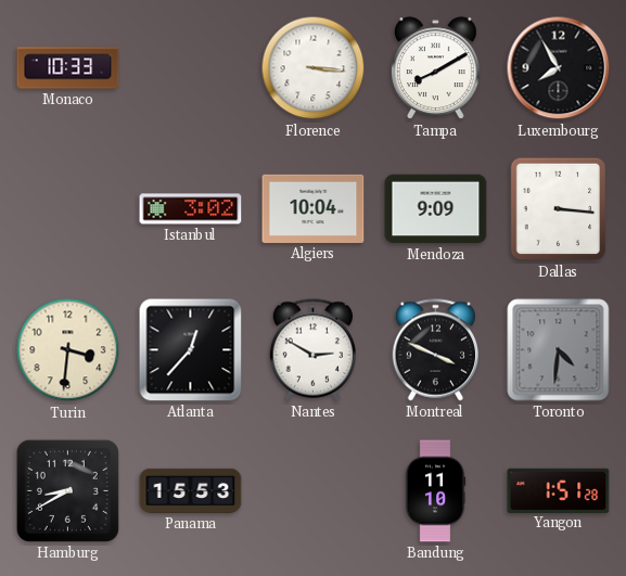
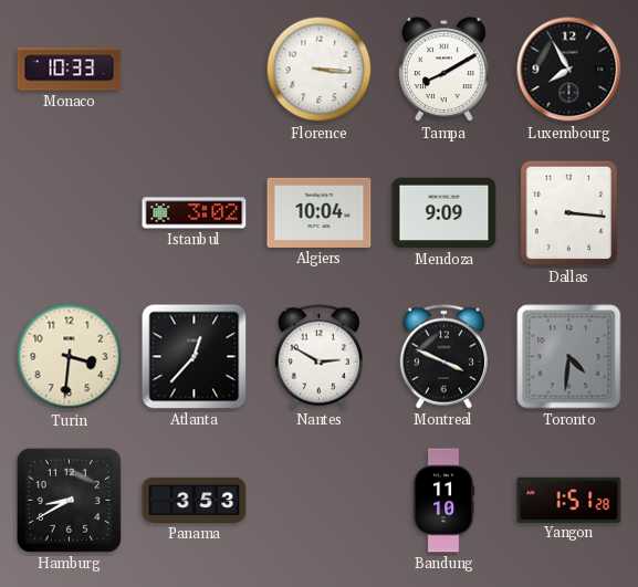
Panama: 15:53 -> 3:53 (195, 500)
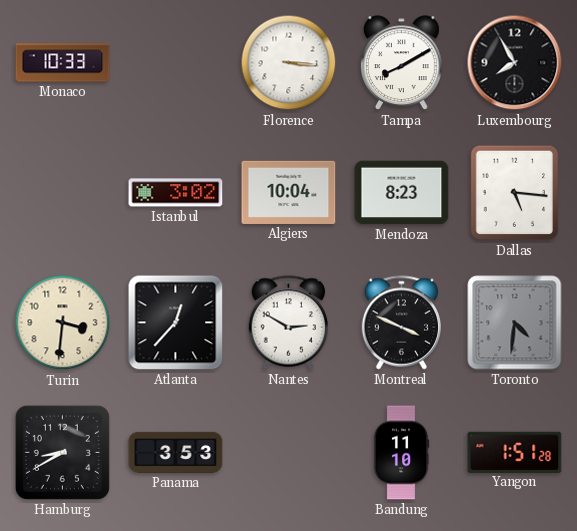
Mendoza: 9:09 -> 8:23 (402, 193)
Dallas: 3:16 -> 5:16 (515, 193)
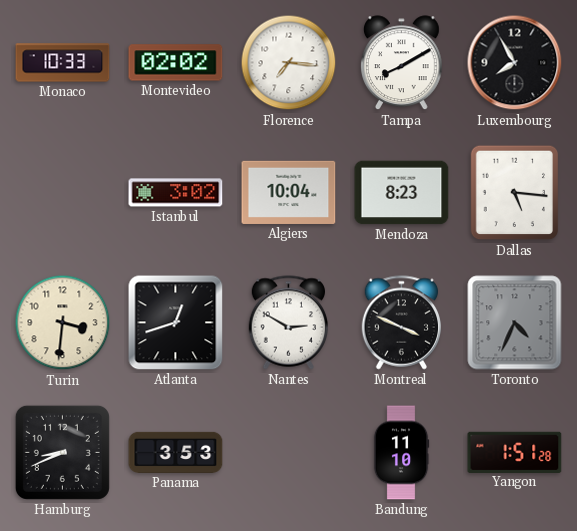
Montevideo: none -> 02:02 (176, 63)
Florence: 3:16 -> 7:16 (289, 63)
Atlanta: 12:37 -> 12:42 (176, 323)
Toronto: 4:31 -> 4:34 (515, 323)
Hamburg: 8:40 -> 8:41 (62, 452)
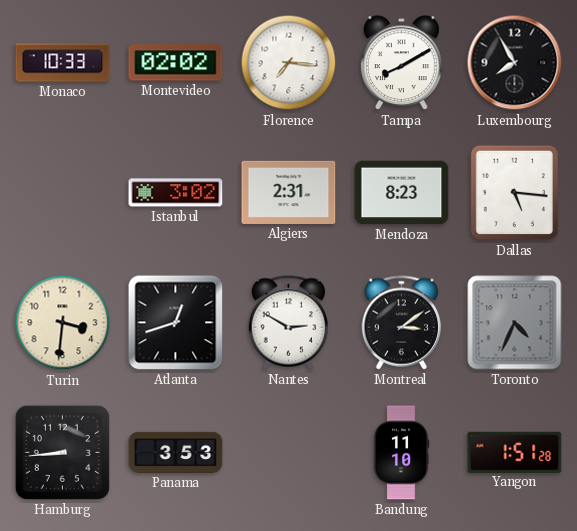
Algiers: 10:04 -> 2:31 (289, 192)
Montreal: 3:49 -> 3:09 (401, 323)
Hamburg: 8:41 -> 8:44 (62, 452)
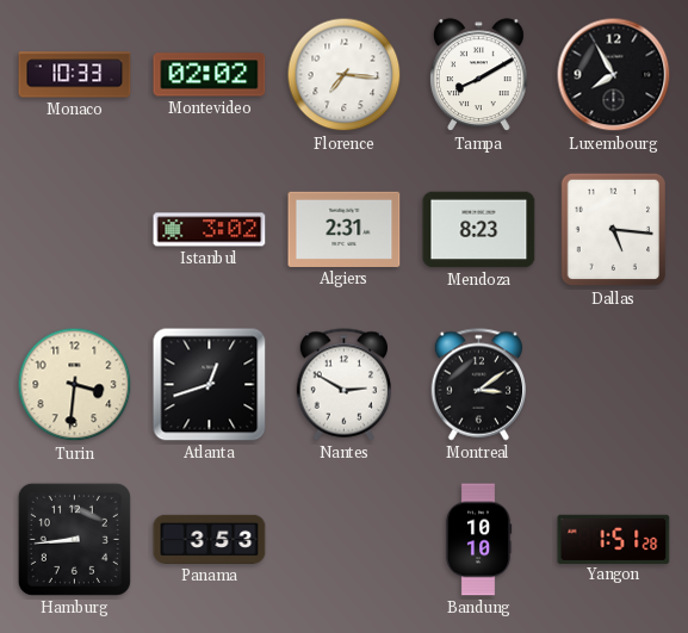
Toronto: 4:34 -> none (515, 323)
Bandung: 11:10 -> 10:10 (478, 540)
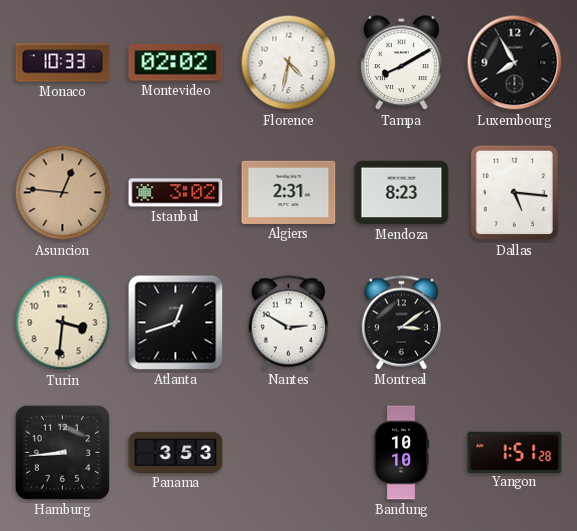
Florence: 7:16 -> 4:32 (289, 63)
Asuncion: none -> 12:46 (63, 193)
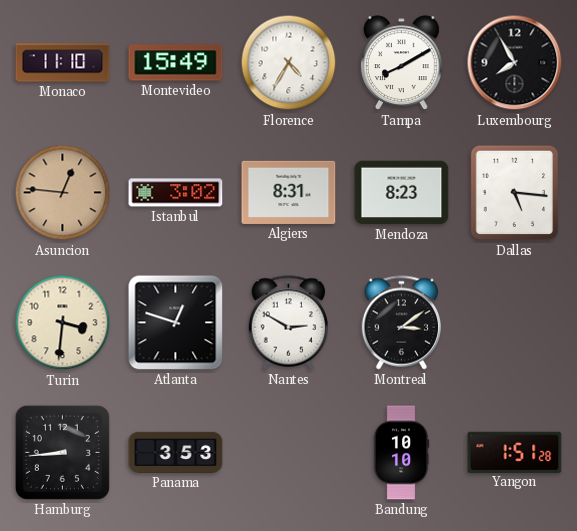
Monaco: 10:33 -> 11:10 (63, 63)
Montevideo: 02:02 -> 15:49 (176, 63)
Florence: 4:32 -> 4:35 (289, 63)
Algiers: 2:31 -> 8:31 (289, 192)
Atlanta: 12:42 -> 12:48 (176, 323)
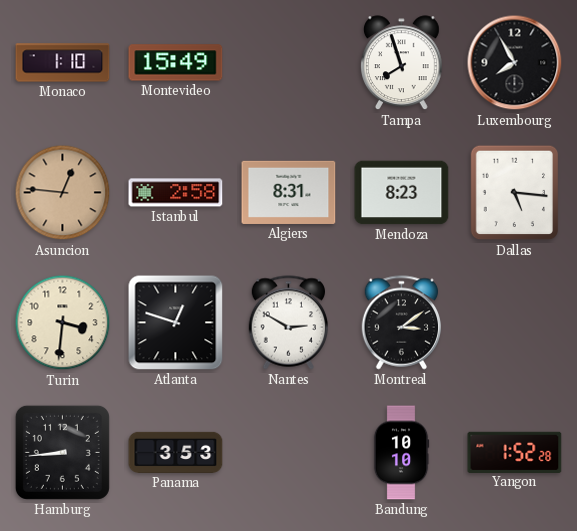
Monaco: 11:10 -> 1:10 (63, 63)
Florence: 4:35 -> none (289, 63)
Tampa: 8:10 -> 7:57 (401, 63)
Istanbul: 3:02 -> 2:58 (176, 193)
Yangon: 1:51 -> 1:52 (515, 452)
